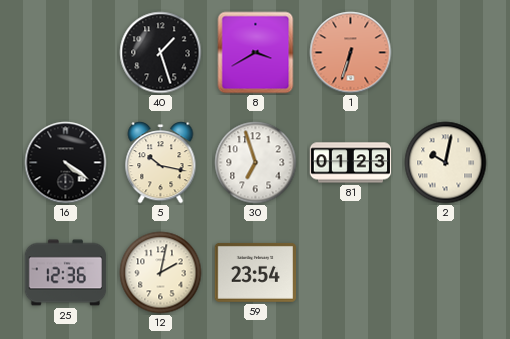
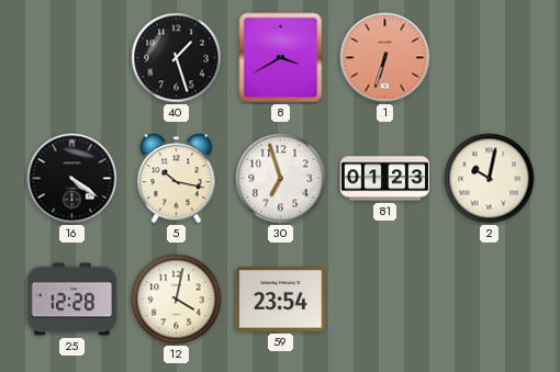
25: 12:36 -> 12:28 (72, 300)
12: 2:02 -> 4:02 (177, 300)
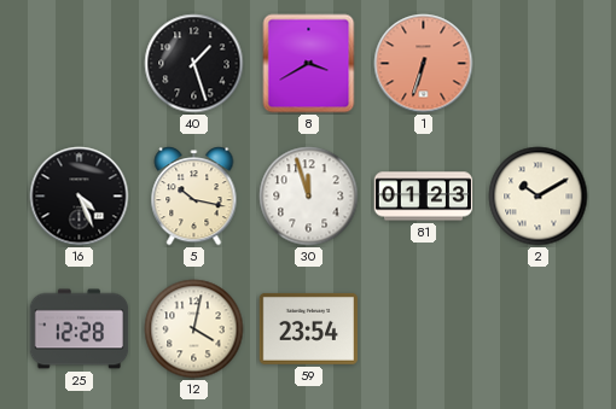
16: 4:21 -> 4:26 (80, 197)
30: 6:57 -> 11:57 (309, 197)
2: 10:02 -> 10:10 (539, 197)
